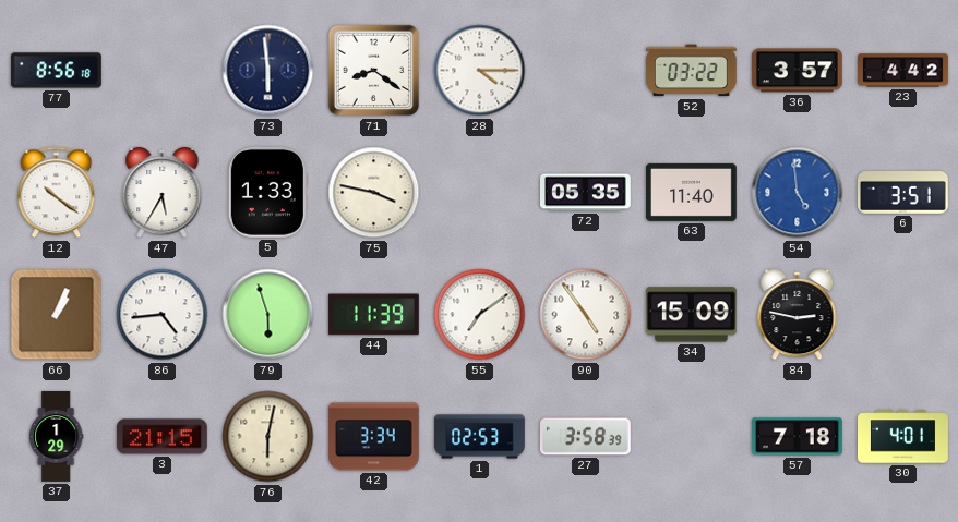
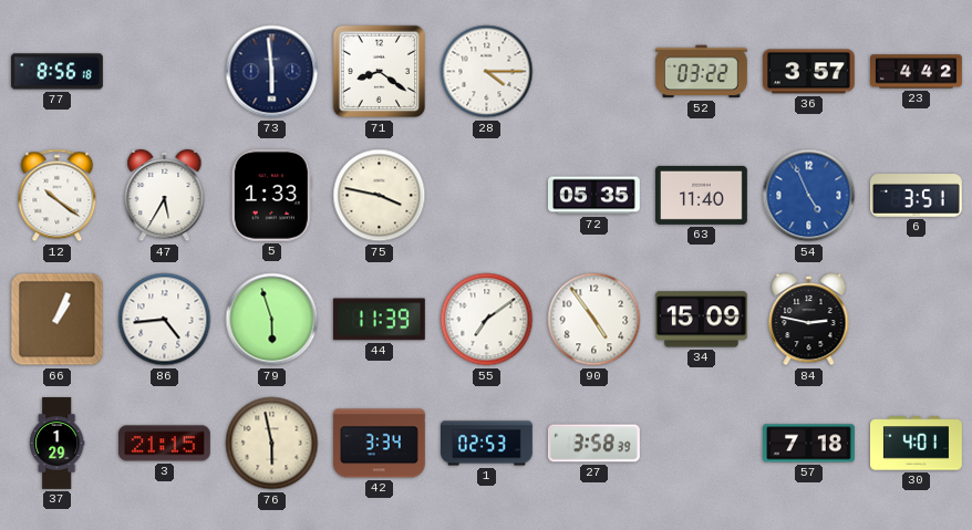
54: 4:59 -> 4:56 (809, 196)
76: 6:02 -> 5:58 (272, 444)
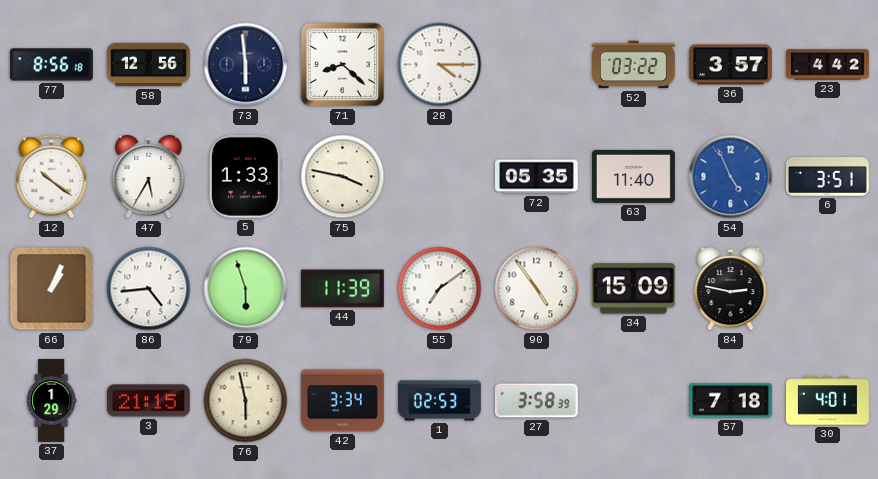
58: none -> 12:56 (149, 65)
71: 8:21 -> 8:22 (343, 65)
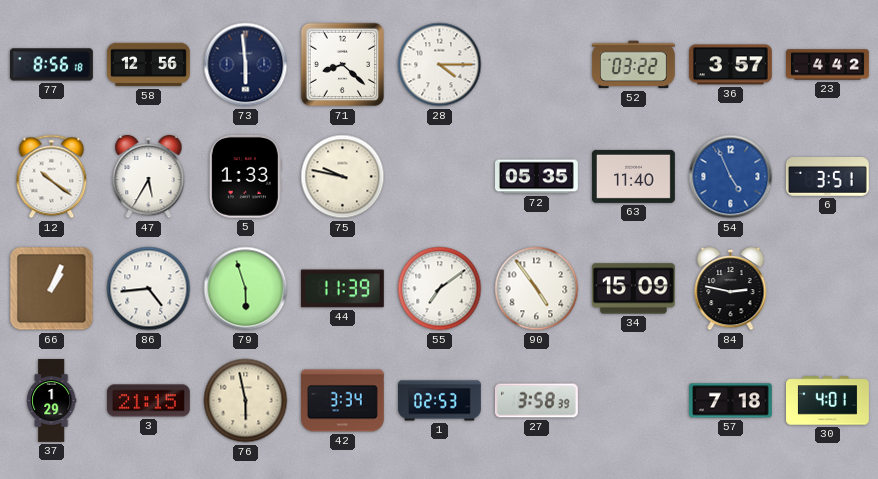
75: 3:47 -> 9:47 (343, 177)
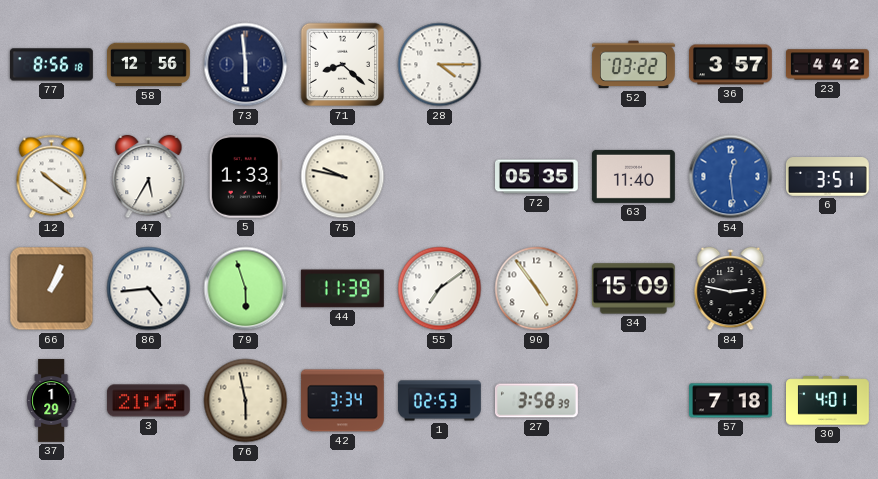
54: 4:56 -> 12:29 (731, 177)
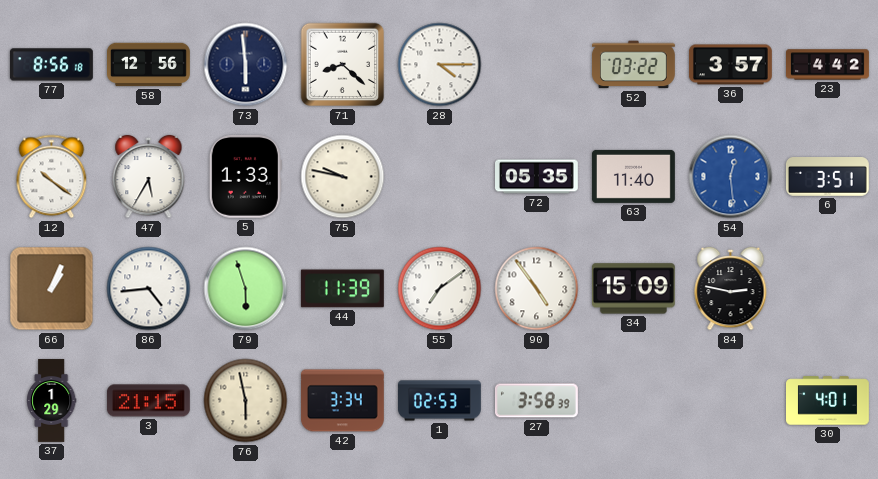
57: 7:18 -> none (731, 401)
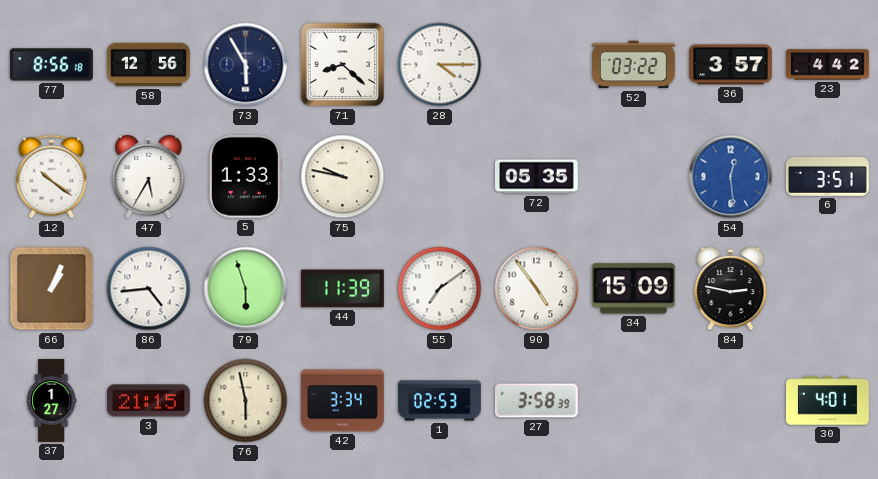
73: 5:59 -> 5:55 (246, 65)
63: 11:40 -> none (633, 176)
37: 1:29 -> 1:27 (52, 401)
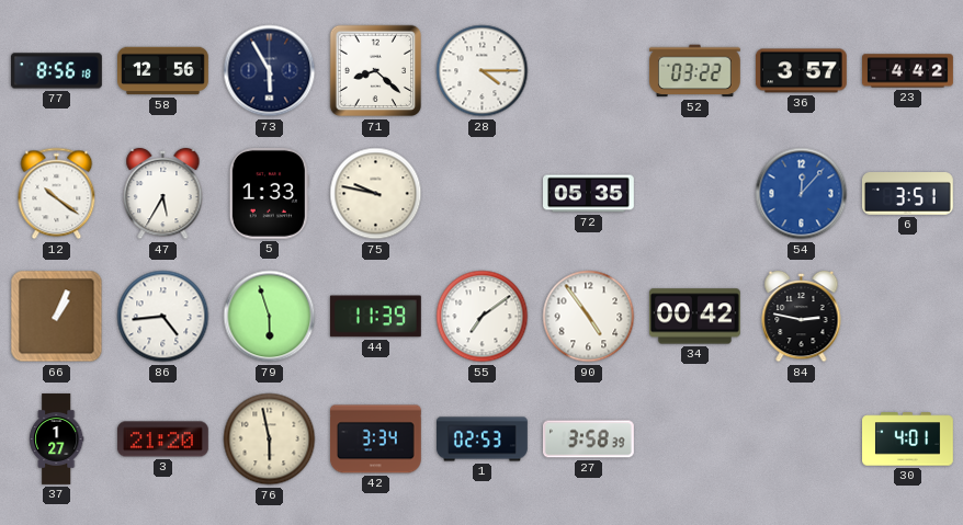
54: 12:29 -> 12:07 (802, 194)
34: 15:09 -> 00:42 (694, 317)
3: 21:15 -> 21:20 (162, 440)
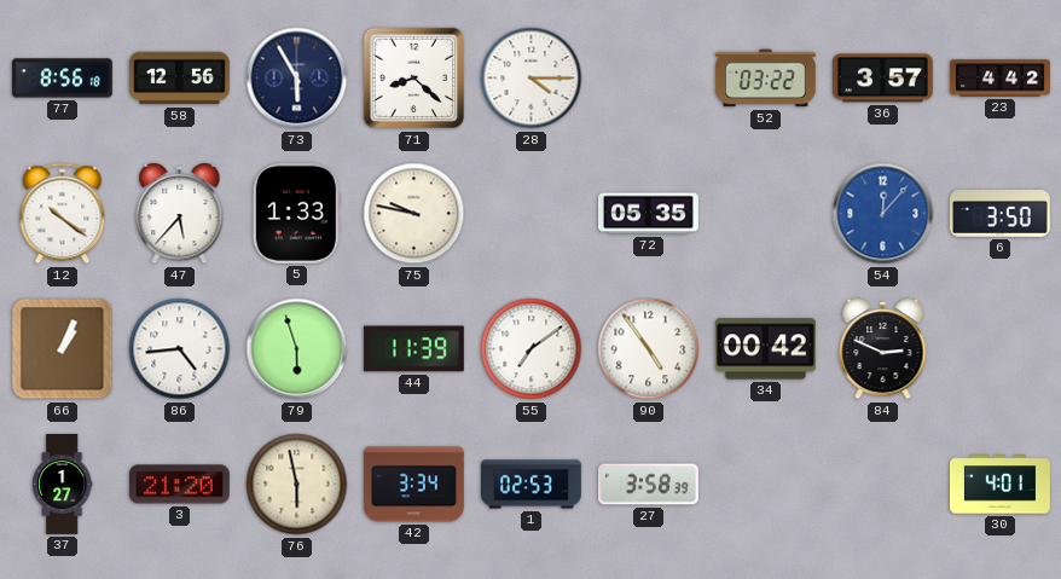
47: 5:35 -> 5:37 (180, 214)
6: 3:51 -> 3:50 (999, 214)
84: 2:47 -> 2:49 (883, 349)
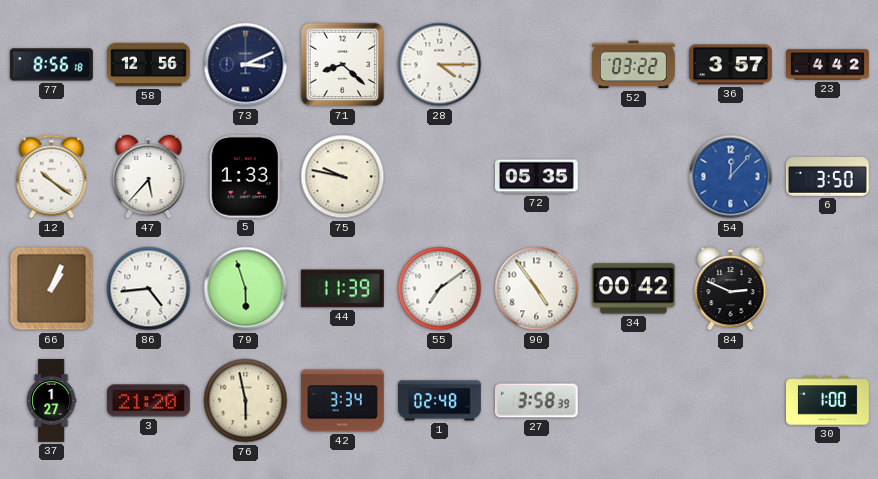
73: 5:55 -> 3:11 (246, 65)
1: 02:53 -> 02:48 (440, 401)
30: 4:01 -> 1:00 (828, 401)
